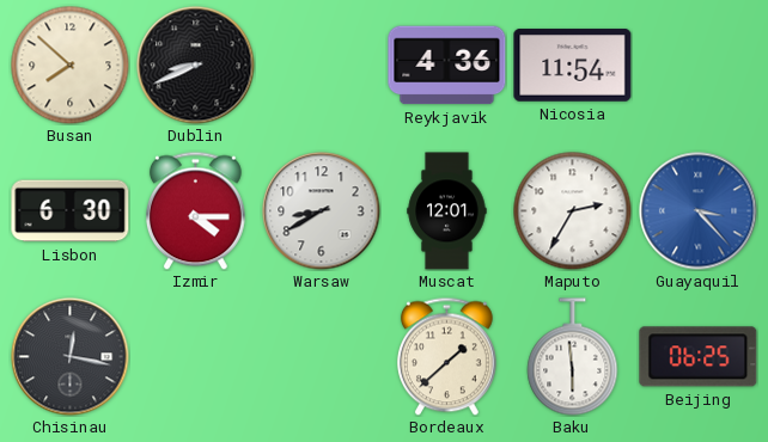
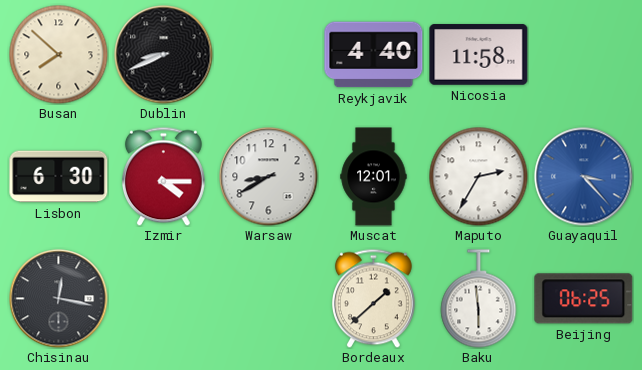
Reykjavik: 4:36 -> 4:40 (374, 55)
Nicosia: 11:54 -> 11:58 (479, 55)
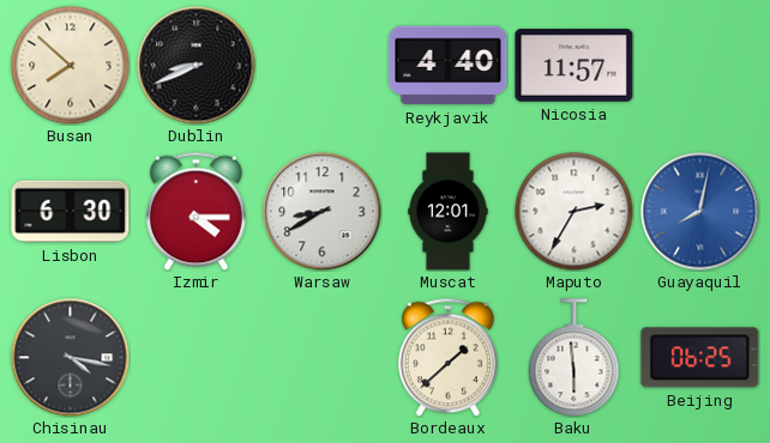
Nicosia: 11:58 -> 11:57 (575, 66)
Guayaquil: 3:23 -> 8:02 (700, 212)
Chisinau: 12:17 -> 4:17 (71, 358)
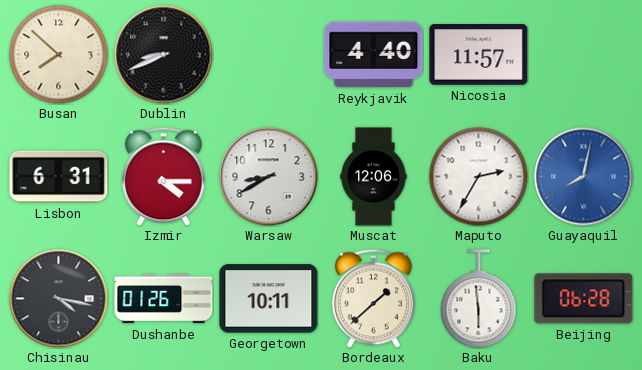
Lisbon: 6:30 -> 6:31 (59, 177)
Muscat: 12:01 -> 12:06 (374, 177)
Dushanbe: none -> 01:26 (164, 299)
Georgetown: none -> 10:11 (269, 299)
Beijing: 06:25 -> 06:28 (584, 299)
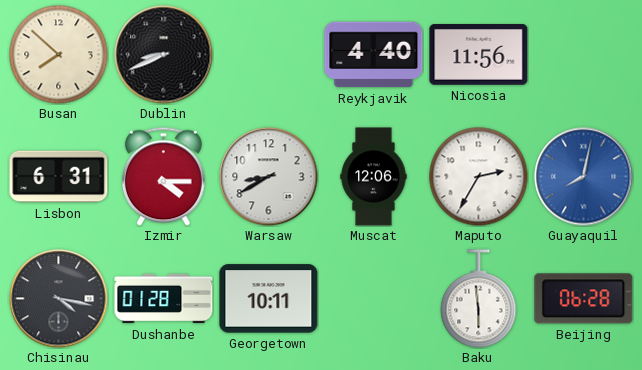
Nicosia: 11:57 -> 11:56 (479, 55)
Dushanbe: 01:26 -> 01:28 (164, 299)
Bordeaux: 1:38 -> none (373, 298)
